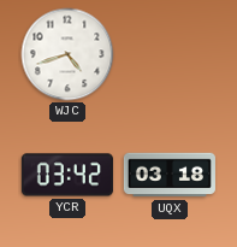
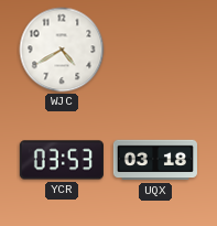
WJC: 4:42 -> 4:40 (62, 50)
YCR: 03:42 -> 03:53 (62, 160)
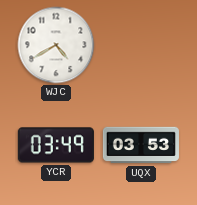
YCR: 03:53 -> 03:49 (56, 145)
UQX: 03:18 -> 03:53 (141, 145)
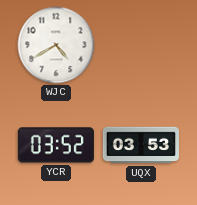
YCR: 03:49 -> 03:52 (56, 145)
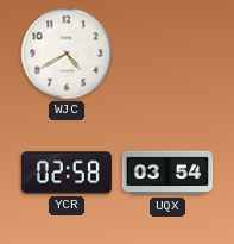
YCR: 03:52 -> 02:58 (67, 173)
UQX: 03:53 -> 03:54 (167, 173)
